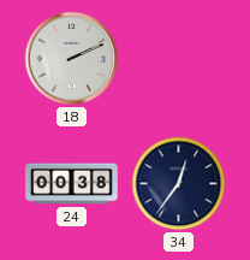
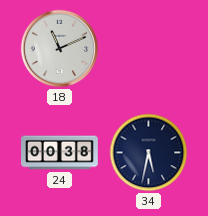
18: 2:11 -> 11:11 (60, 49)
34: 12:36 -> 5:32 (149, 153)
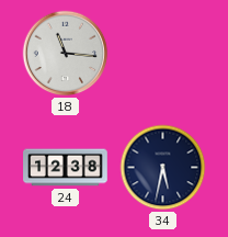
18: 11:11 -> 11:16 (66, 54)
24: 00:38 -> 12:38 (66, 168)
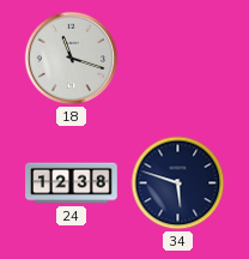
18: 11:16 -> 11:18 (72, 59)
34: 5:32 -> 5:48 (178, 183)
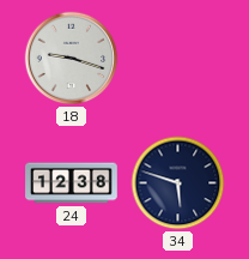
18: 11:18 -> 9:18 (72, 59)
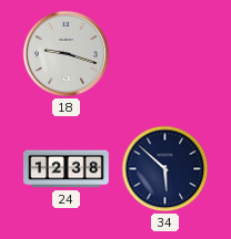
34: 5:48 -> 5:52 (165, 169)
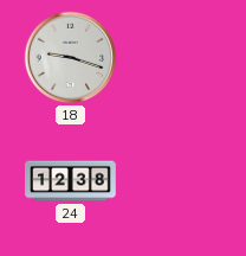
34: 5:52 -> none (165, 169)
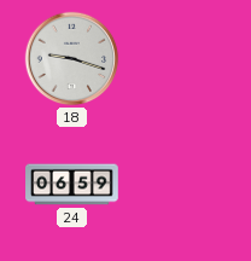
24: 12:38 -> 06:59 (72, 185)
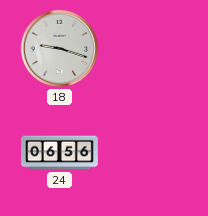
24: 06:59 -> 06:56 (60, 153)
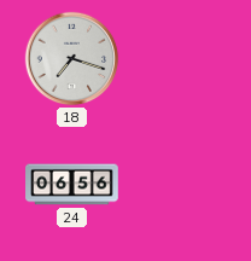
18: 9:18 -> 7:18 (72, 59)
